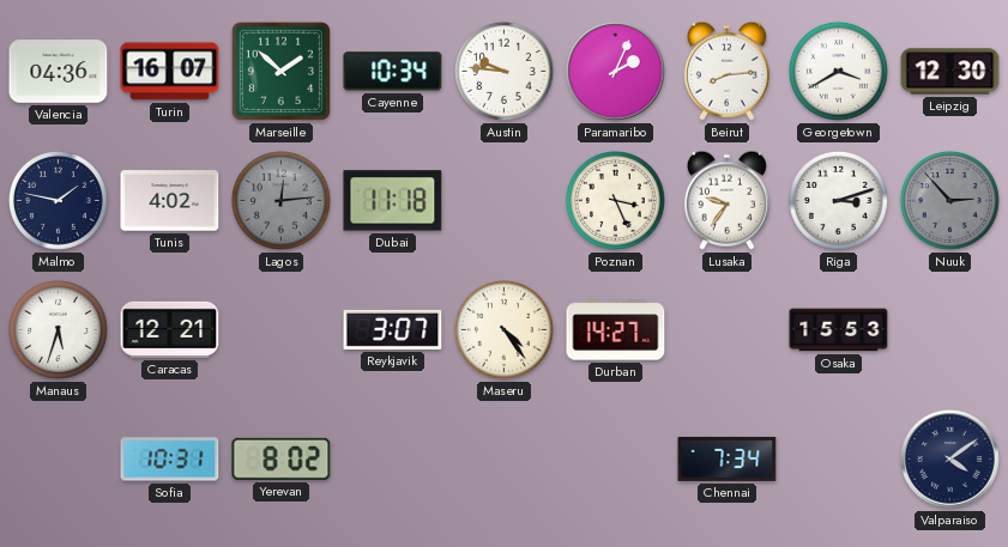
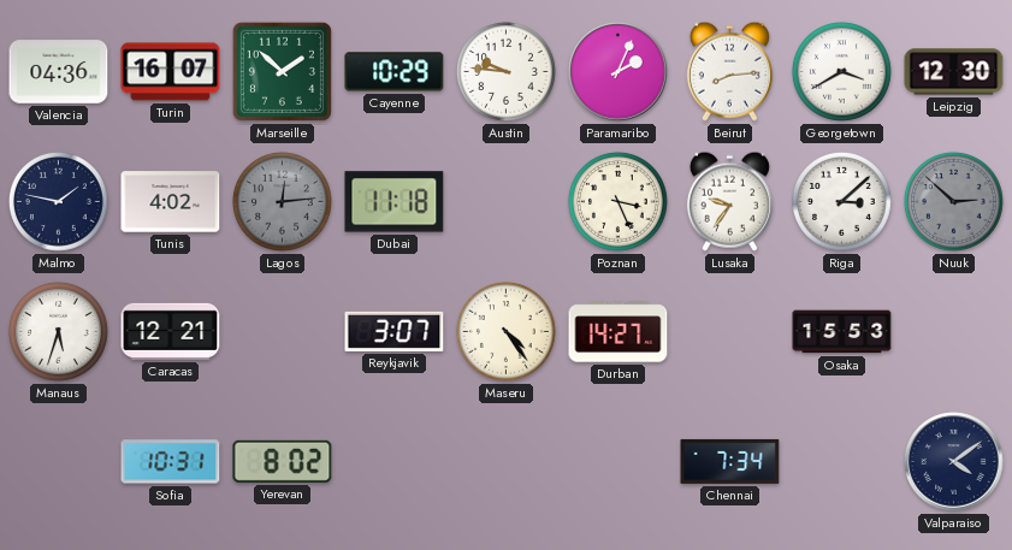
Cayenne: 10:34 -> 10:29 (395, 72)
Riga: 3:12 -> 3:08 (842, 202)
Nuuk: 2:53 -> 2:52 (954, 202)
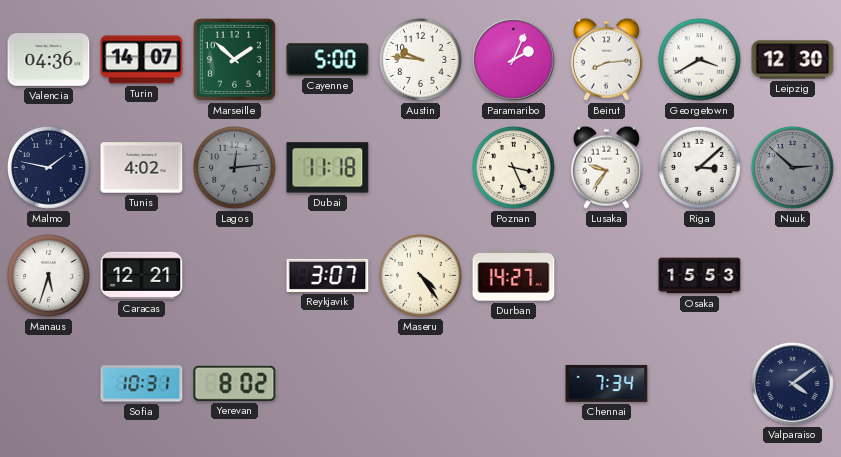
Turin: 16:07 -> 14:07 (142, 60)
Cayenne: 10:29 -> 5:00 (328, 60)
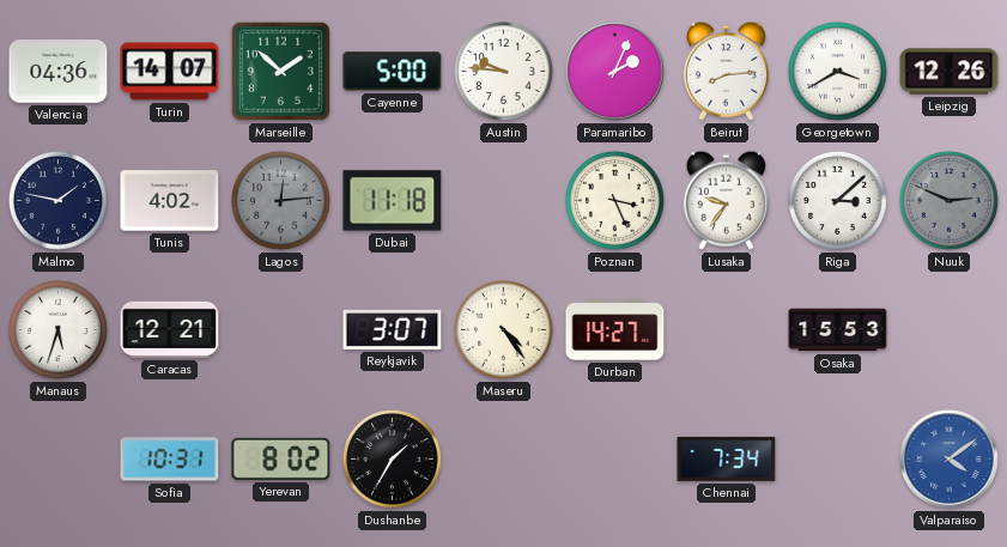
Leipzig: 12:30 -> 12:26 (950, 72)
Nuuk: 2:52 -> 2:49 (950, 201)
Dushanbe: none -> 1:35 (393, 460)
Valparaiso dial: navy -> blue (950, 460)
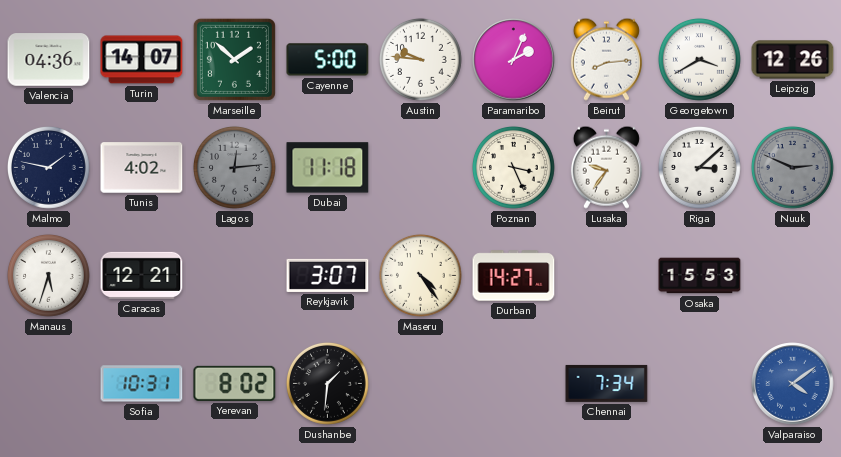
Dushanbe: 1:35 -> 1:31 (328, 384)
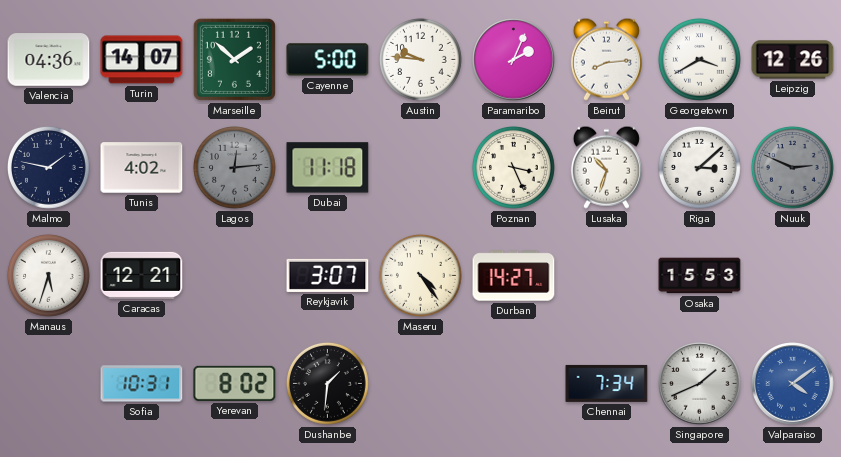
Lusaka: 9:36 -> 10:33 (606, 167)
Singapore: none -> 1:41 (700, 384)
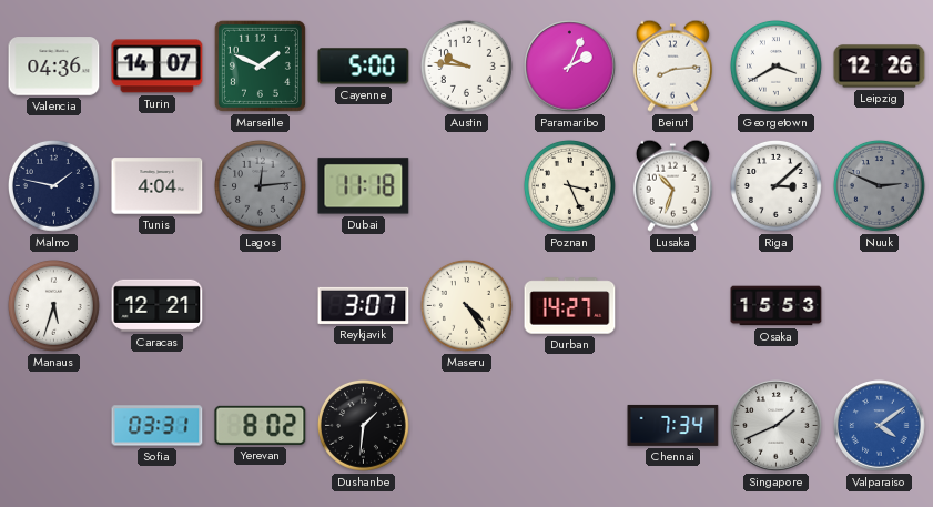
Marseille: 1:52 -> 1:49 (260, 65)
Tunis: 4:02 -> 4:04 (158, 186)
Sofia: 10:31 -> 03:31 (158, 426)
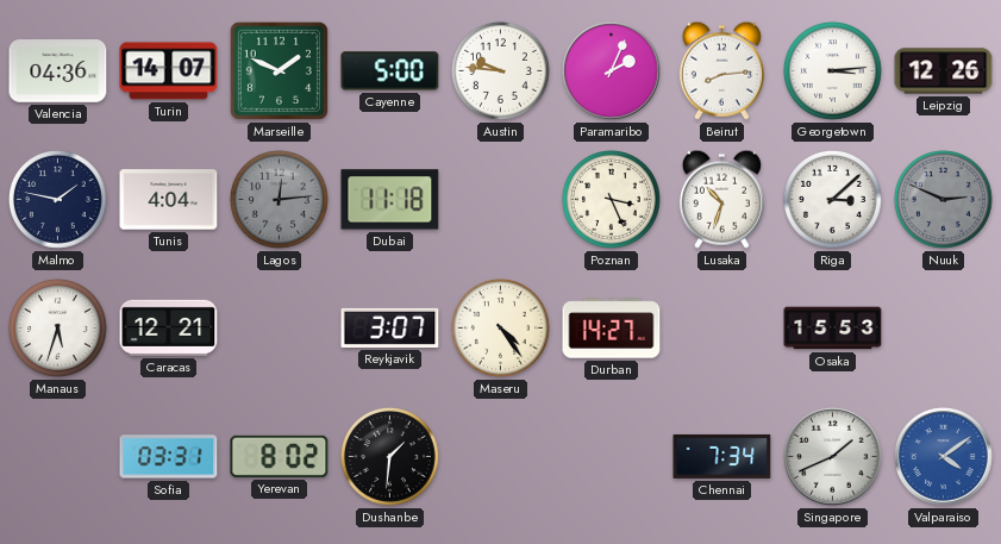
Georgetown: 3:40 -> 3:14 (833, 71)
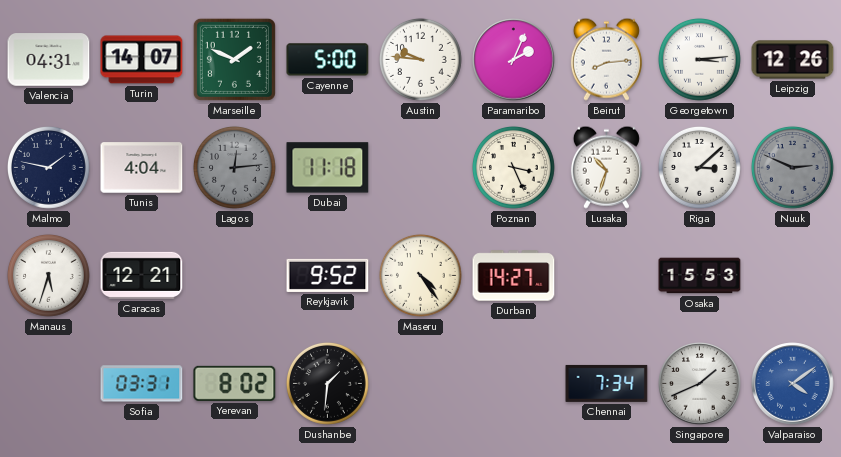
Valencia: 04:36 -> 04:31 (49, 60)
Reykjavik: 3:07 -> 9:52 (328, 275)
